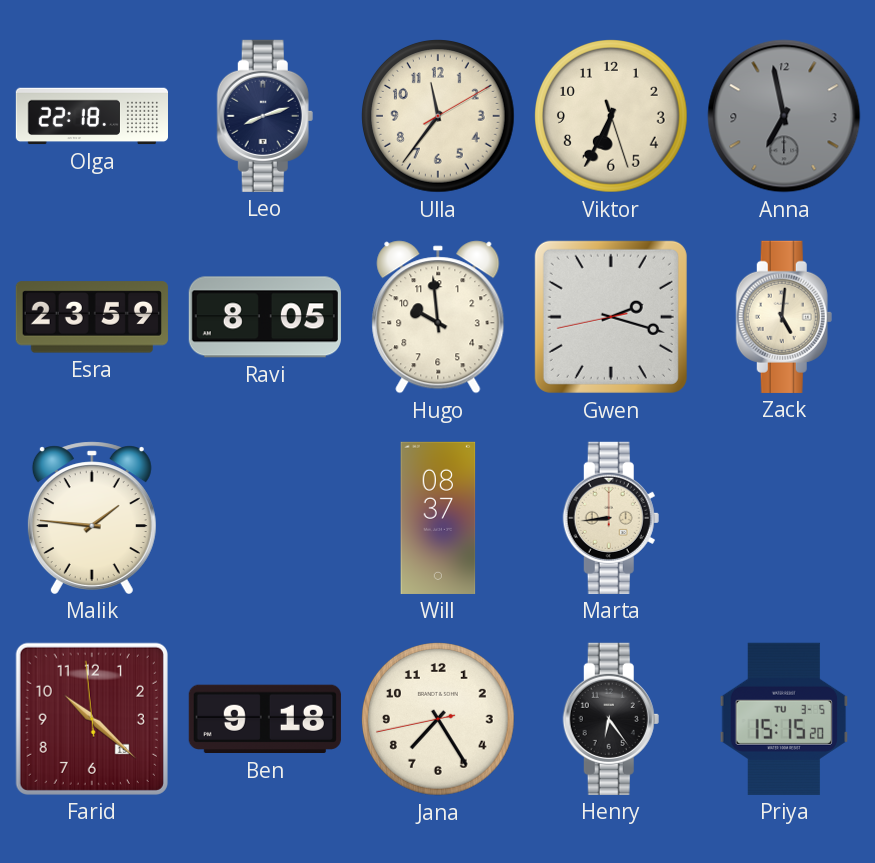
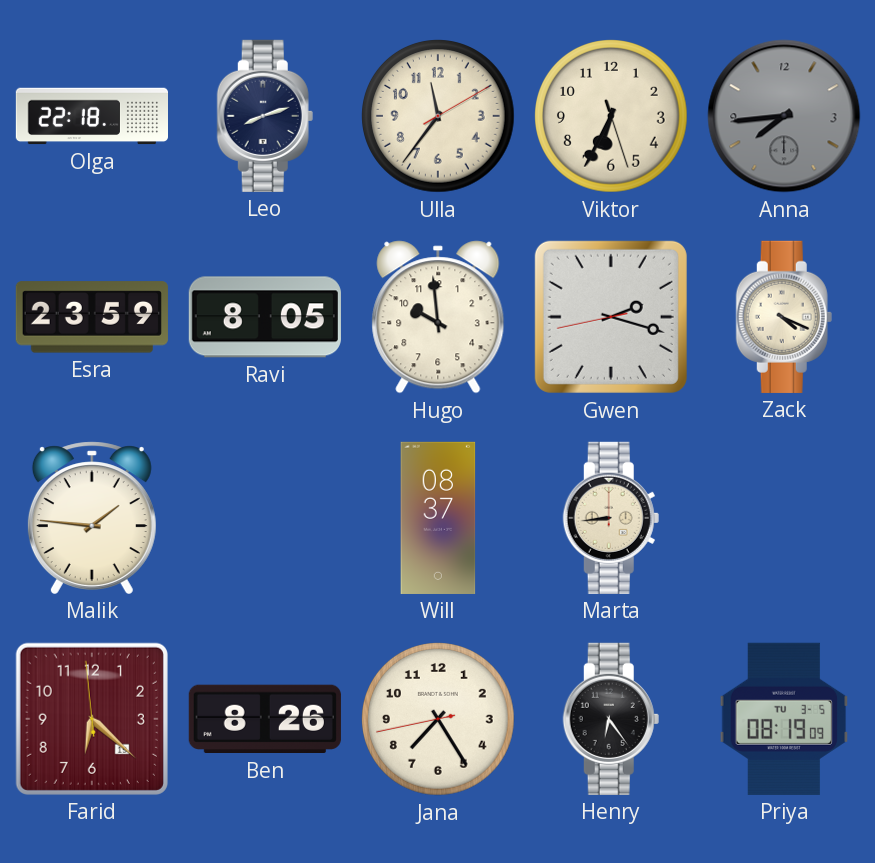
Anna: 6:58 -> 7:44 (784, 116)
Zack: 5:01 -> 4:19 (784, 317)
Farid: 10:21 -> 6:21 (92, 719)
Ben: 9:18 -> 8:26 (265, 719)
Priya: 15:15 -> 08:19 (784, 719)
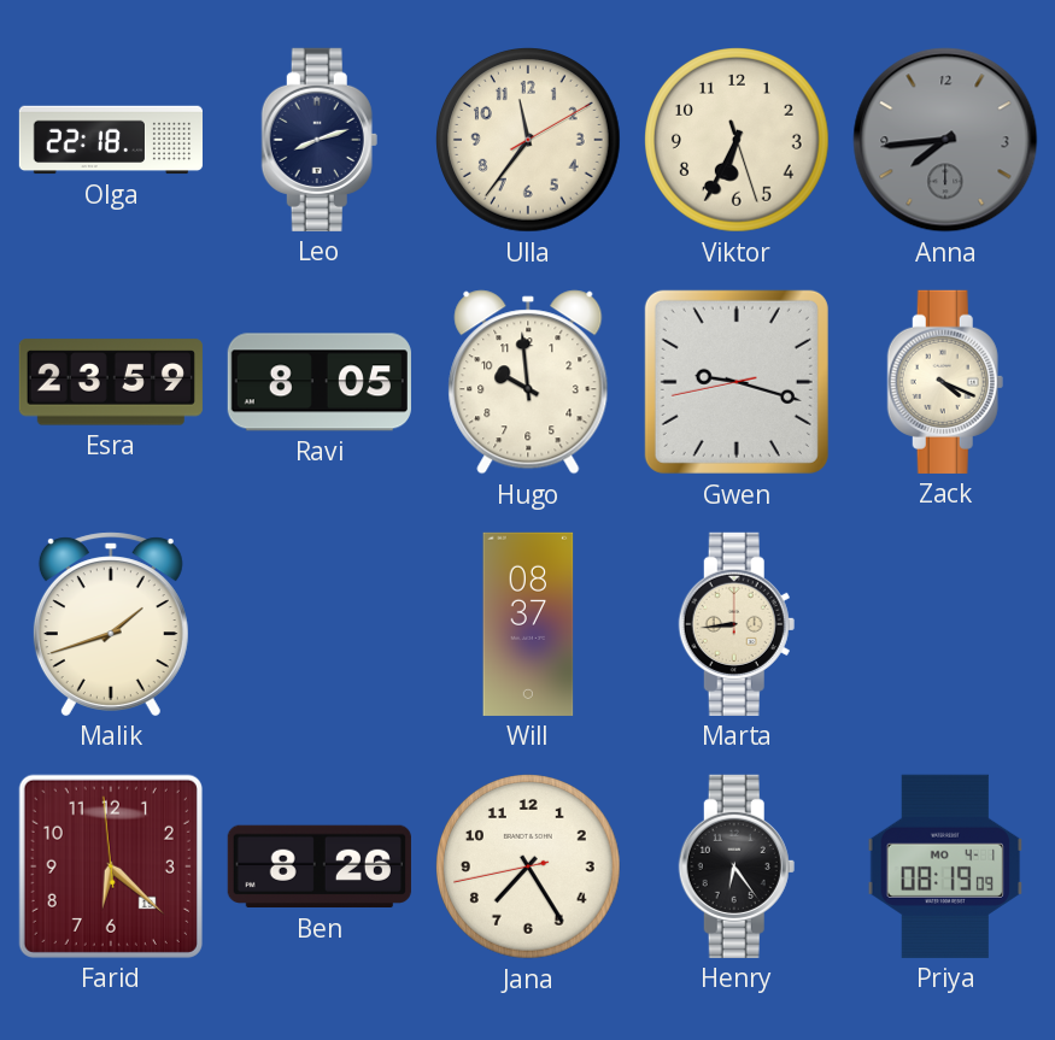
Gwen: 2:17 -> 9:17 (737, 382)
Malik: 1:46 -> 1:42 (111, 624)
Priya date: TU 3-5 -> MO 4-1 (945, 866)
